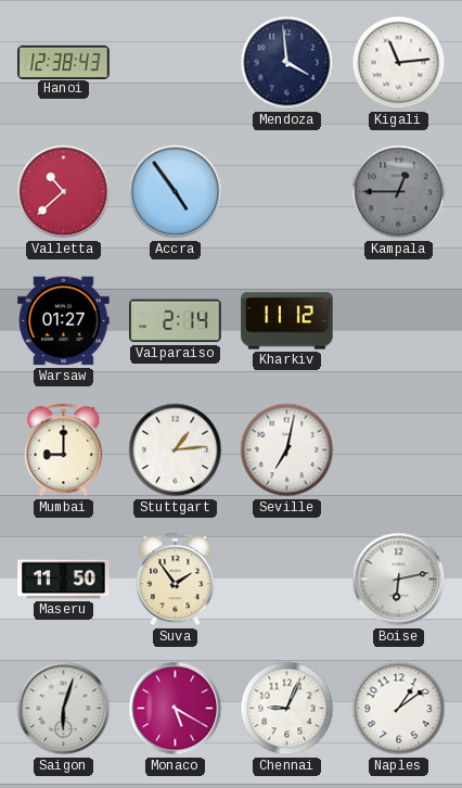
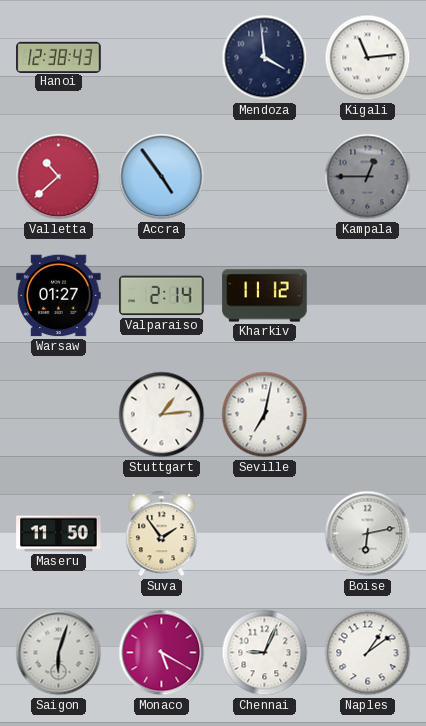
Mumbai: 9:00 -> none (64, 450)
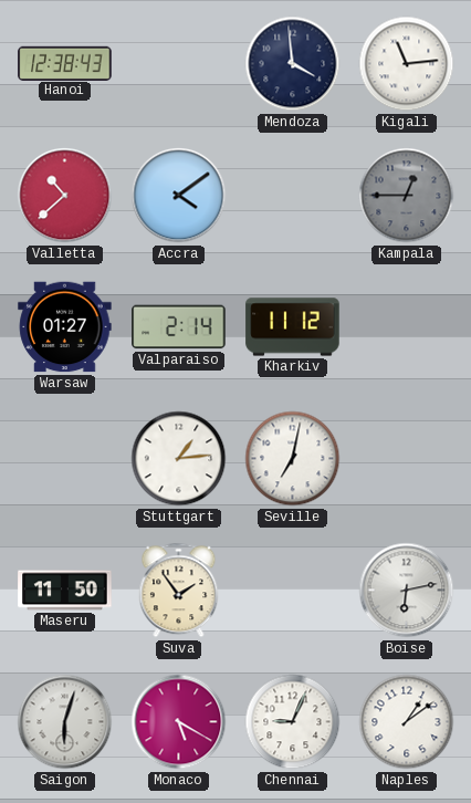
Accra: 4:54 -> 4:09 (179, 196)
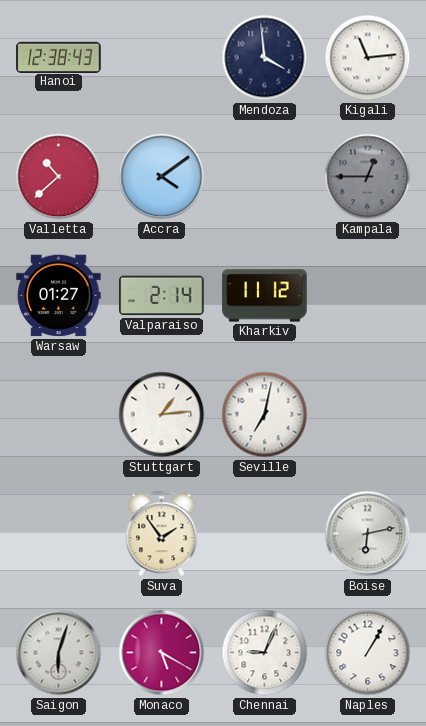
Maseru: 11:50 -> none (65, 591)
Naples: 1:09 -> 1:05 (368, 653)
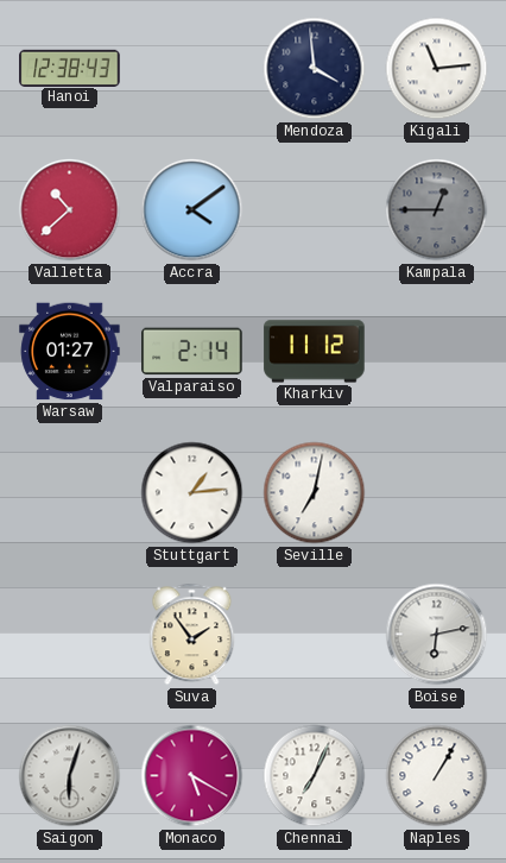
Chennai: 9:04 -> 7:04 (315, 776)
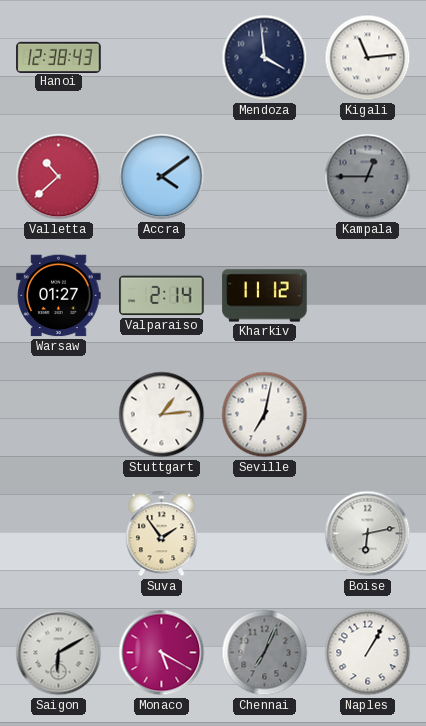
Saigon: 6:03 -> 6:10 (59, 653)
Chennai dial: white -> grey (265, 653)
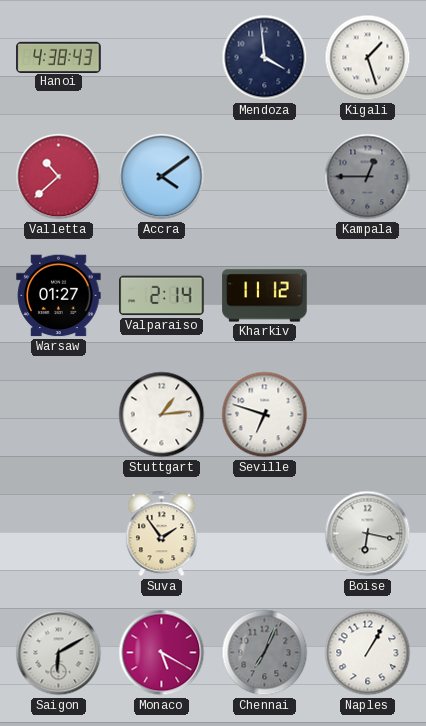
Hanoi: 12:38 -> 4:38 (59, 57)
Kigali: 11:14 -> 1:27 (368, 58)
Seville: 7:02 -> 6:48 (265, 415)
Boise: 6:13 -> 6:17 (368, 534)
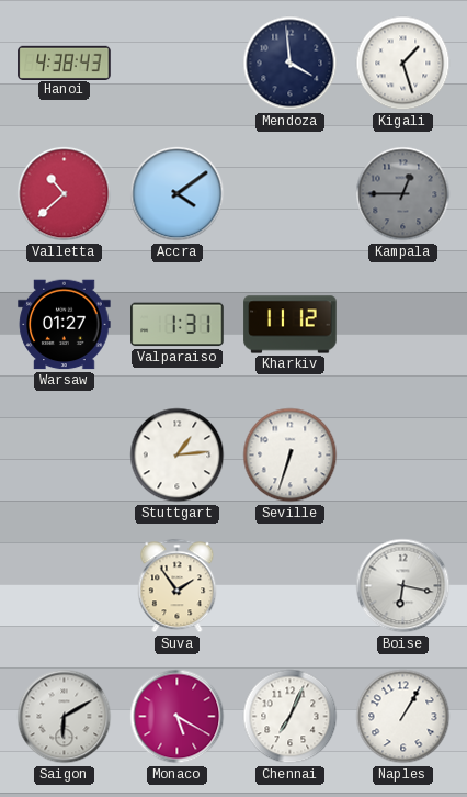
Valparaiso: 2:14 -> 1:31 (178, 325)
Seville: 6:48 -> 6:33 (291, 456)
Chennai dial: grey -> white (291, 717)
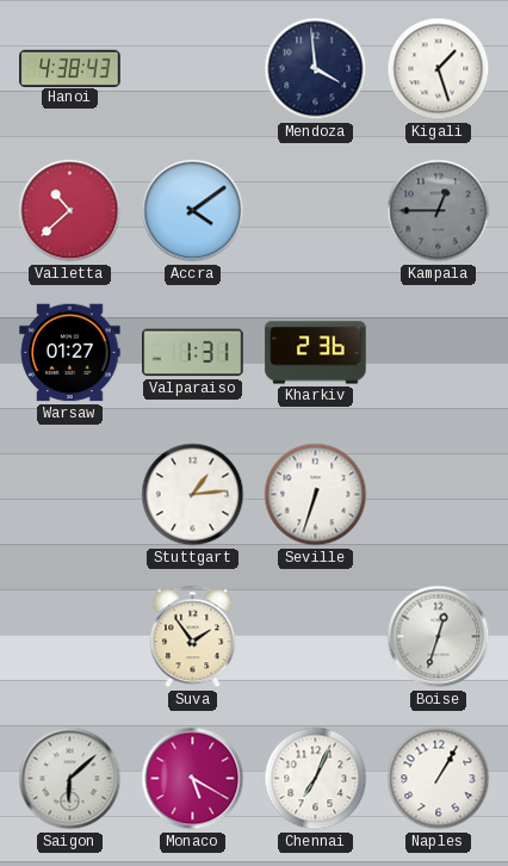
Kharkiv: 11:12 -> 2:36 (316, 353)
Boise: 6:17 -> 12:33 (439, 637)
Saigon: 6:10 -> 6:08 (70, 779)
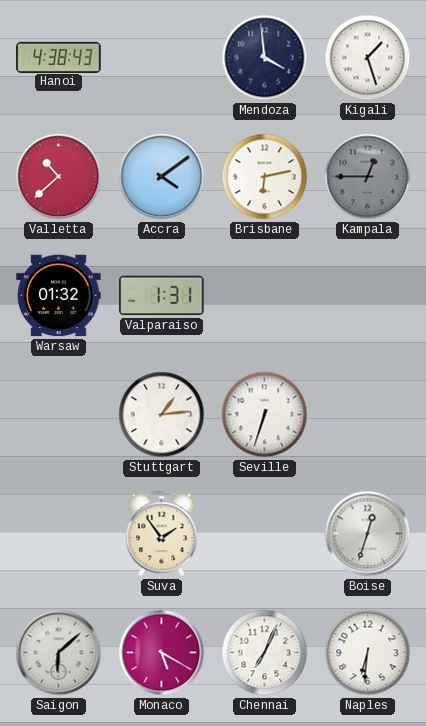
Brisbane: none -> 6:13 (265, 177)
Warsaw: 01:27 -> 01:32 (59, 296)
Kharkiv: 2:36 -> none (316, 353)
Naples: 1:05 -> 6:31 (368, 653)
